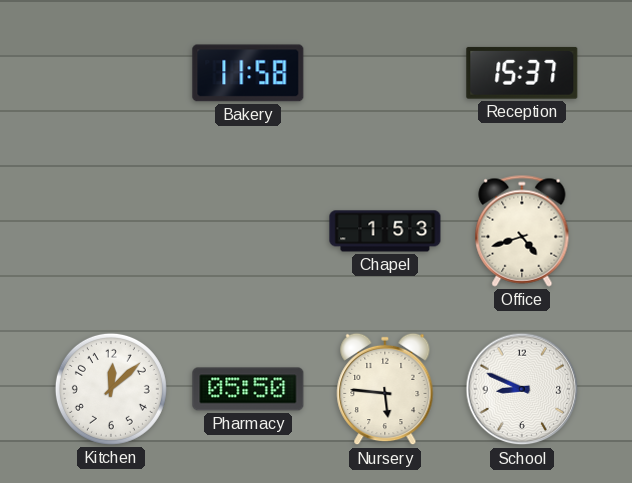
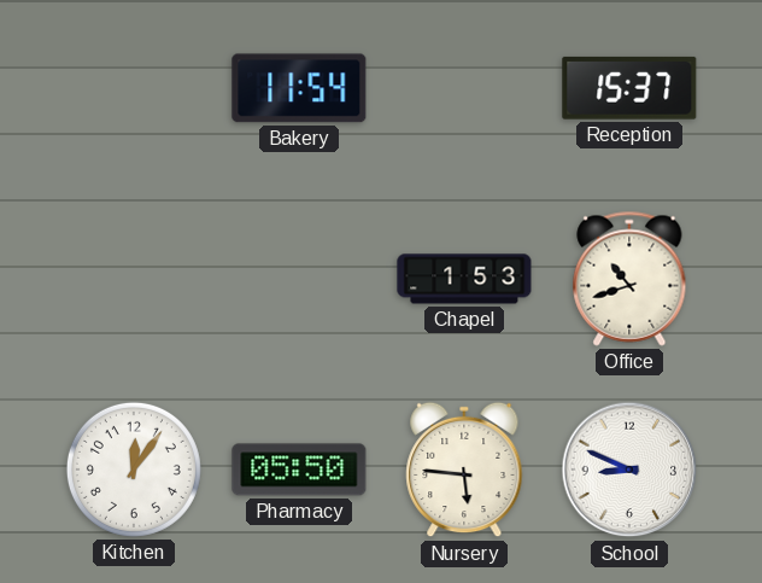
Bakery: 11:58 -> 11:54 (299, 88)
Office: 4:42 -> 10:42 (629, 279)
Kitchen: 12:08 -> 12:06 (134, 470)
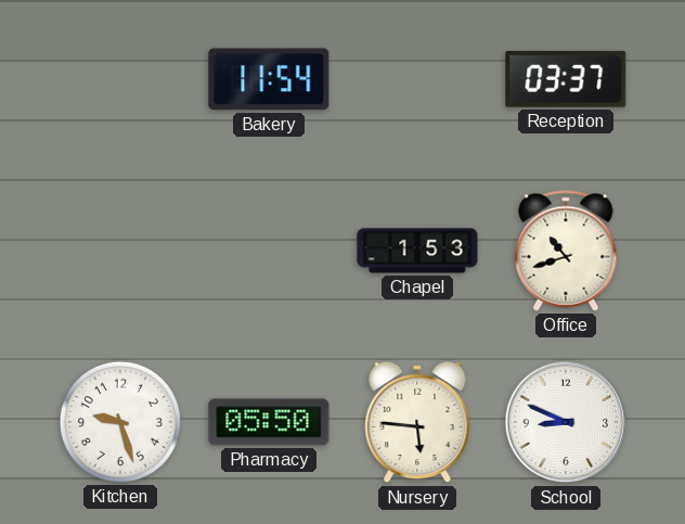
Reception: 15:37 -> 03:37 (566, 79)
Kitchen: 12:06 -> 9:27 (120, 422)
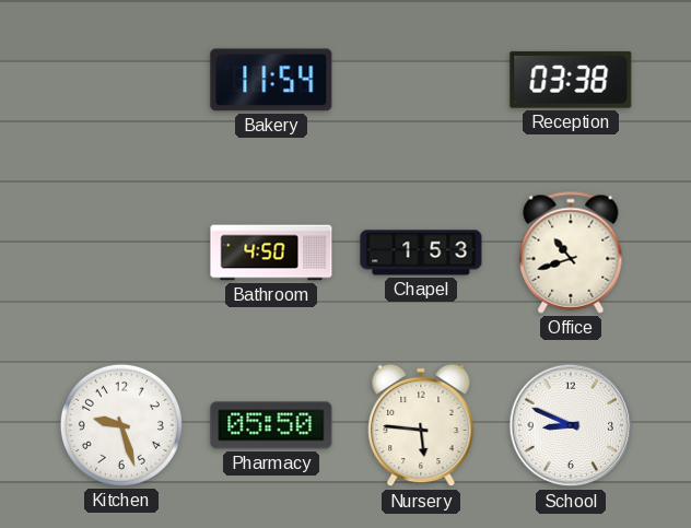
Reception: 03:37 -> 03:38 (571, 80)
Bathroom: none -> 4:50 (271, 253)
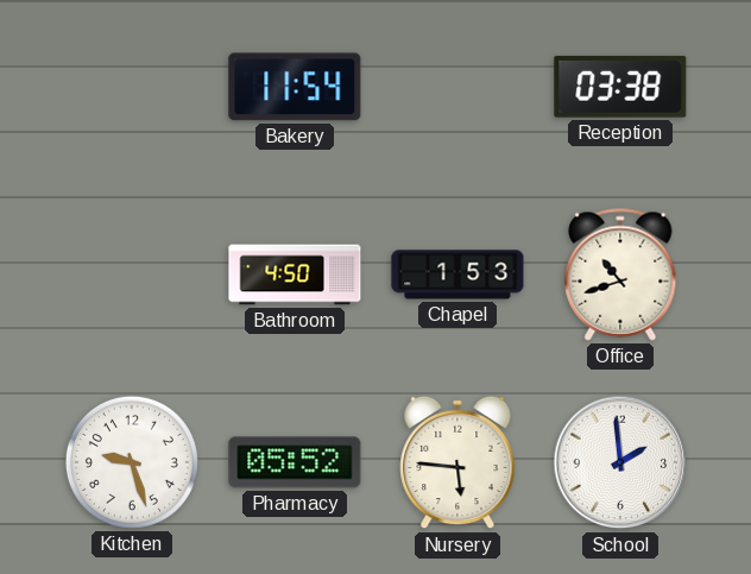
Pharmacy: 05:50 -> 05:52 (295, 462)
School: 8:49 -> 1:59 (620, 462)
